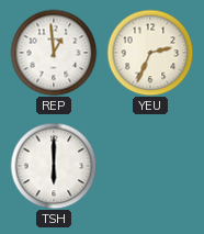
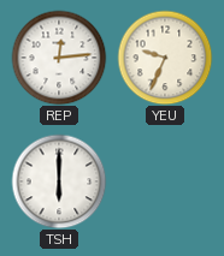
REP: 12:59 -> 12:14 (59, 58)
YEU: 2:34 -> 9:34 (165, 58)
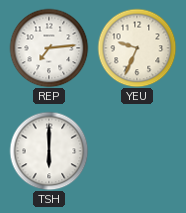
REP: 12:14 -> 7:14 (49, 48)
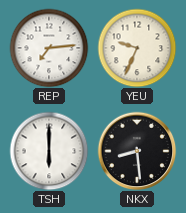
NKX: none -> 8:29 (137, 151)
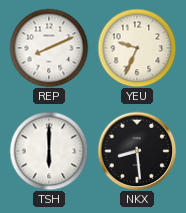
REP: 7:14 -> 8:11 (49, 48)
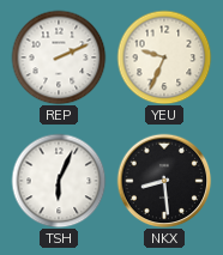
REP: 8:11 -> 2:11 (59, 57)
TSH: 6:00 -> 6:04 (59, 181)
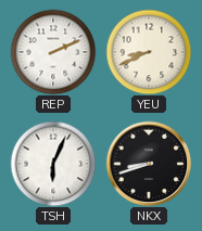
YEU: 9:34 -> 8:41 (149, 52)
NKX: 8:29 -> 8:42 (149, 164)
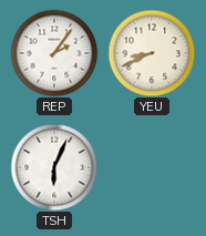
REP: 2:11 -> 2:06 (54, 53)
NKX: 8:42 -> none (149, 164)
